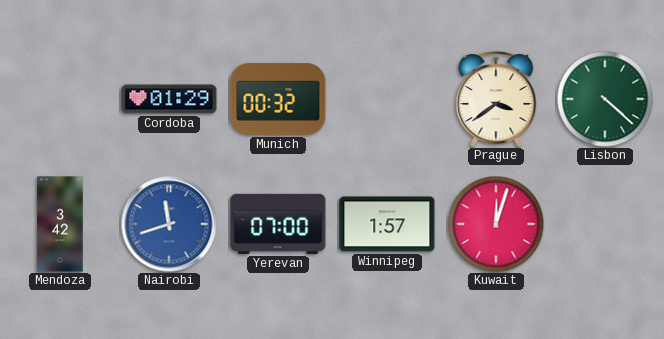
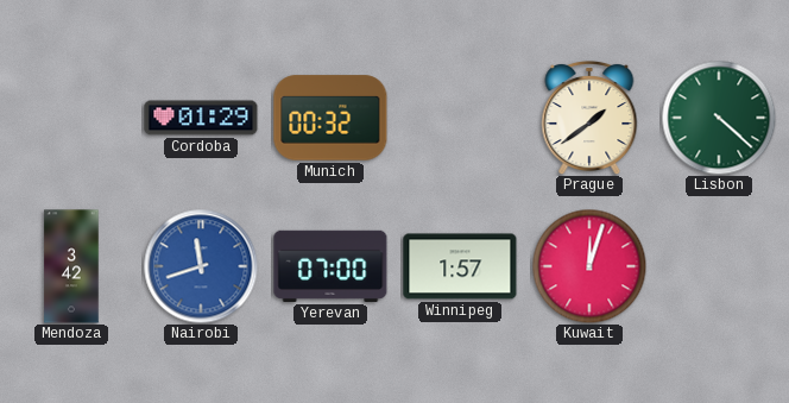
Prague: 3:39 -> 1:39 (589, 118)
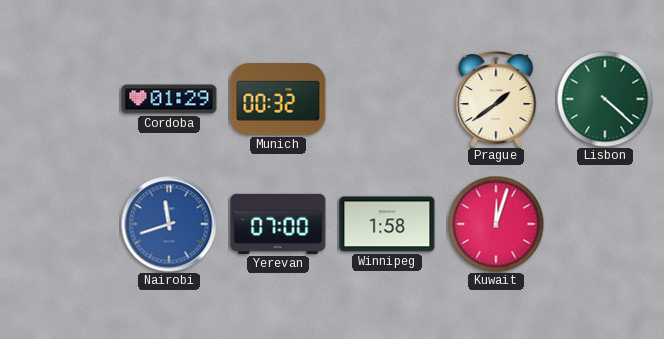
Mendoza: 3:42 -> none (71, 266)
Winnipeg: 1:57 -> 1:58 (387, 224)
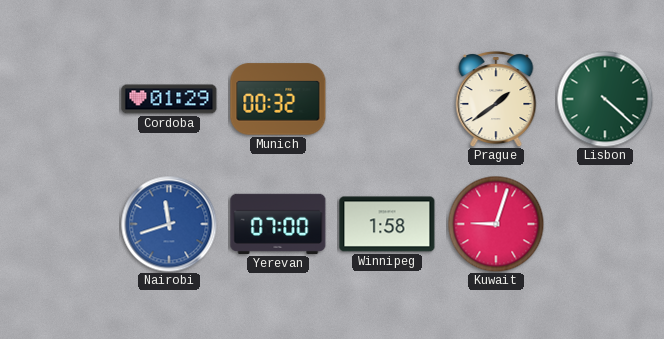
Kuwait: 12:03 -> 9:03 (496, 224)
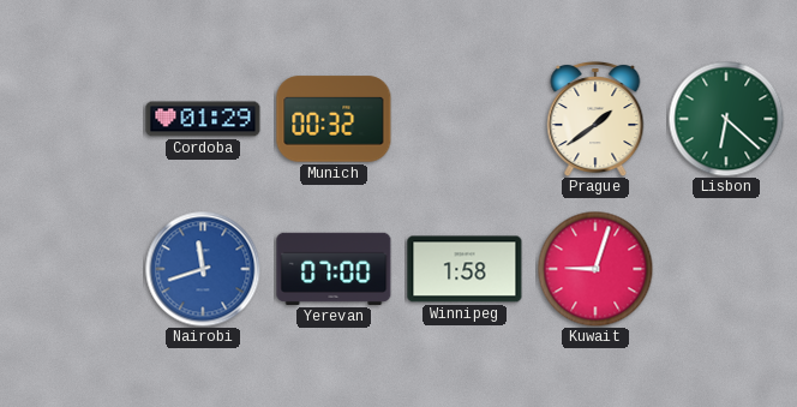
Lisbon: 4:22 -> 6:22 (726, 119)
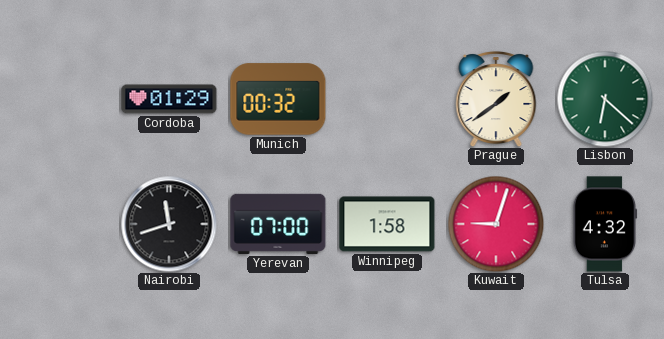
Nairobi dial: blue -> black (169, 224)
Tulsa: none -> 4:32 (605, 224)
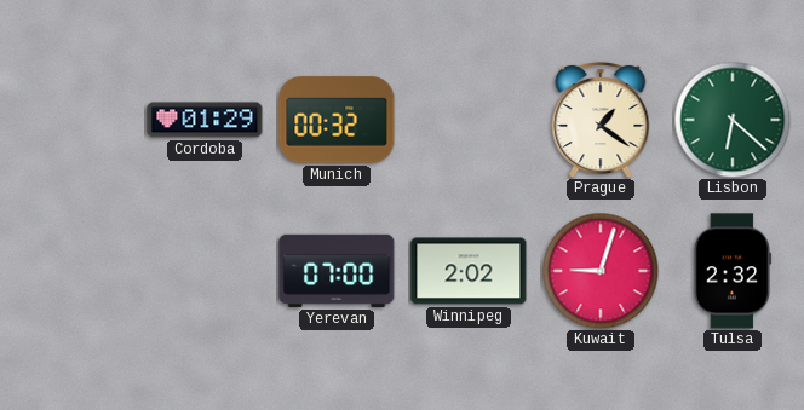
Prague: 1:39 -> 1:21 (601, 120)
Nairobi: 11:42 -> none (169, 224)
Winnipeg: 1:58 -> 2:02 (469, 271)
Tulsa: 4:32 -> 2:32 (733, 271)
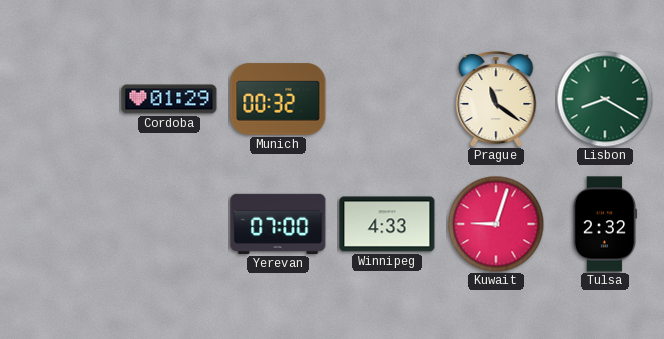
Prague: 1:21 -> 11:21 (496, 99)
Lisbon: 6:22 -> 8:20 (605, 99)
Winnipeg: 2:02 -> 4:33 (387, 224)
